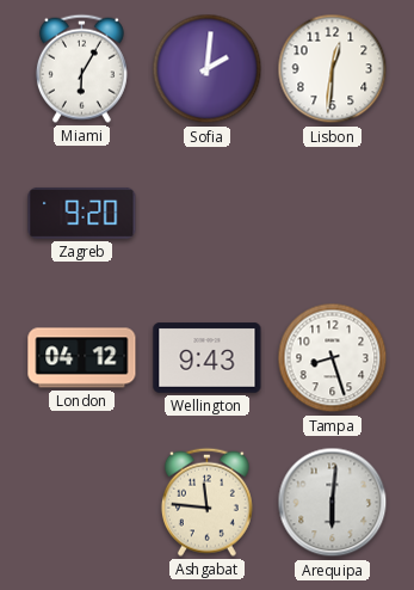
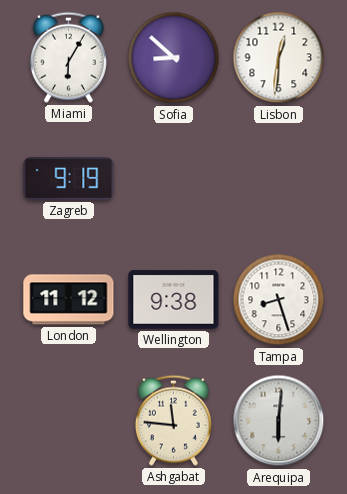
Sofia: 2:01 -> 8:52 (174, 58)
Zagreb: 9:20 -> 9:19 (69, 178)
London: 04:12 -> 11:12 (69, 300)
Wellington: 9:43 -> 9:38 (174, 300)
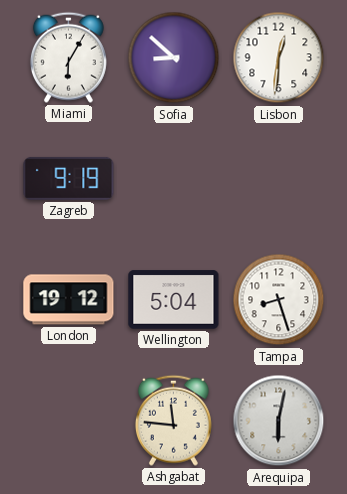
London: 11:12 -> 19:12 (69, 300)
Wellington: 9:38 -> 5:04 (174, 300)
Arequipa: 6:01 -> 6:02 (279, 421)
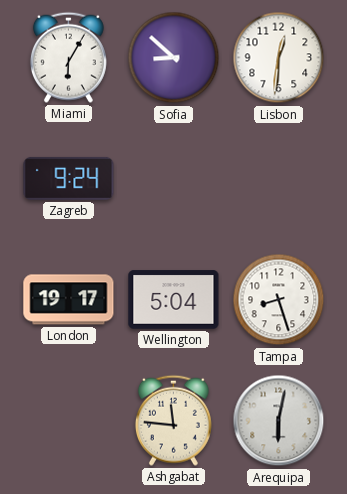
Zagreb: 9:19 -> 9:24 (69, 178)
London: 19:12 -> 19:17 (69, 300)
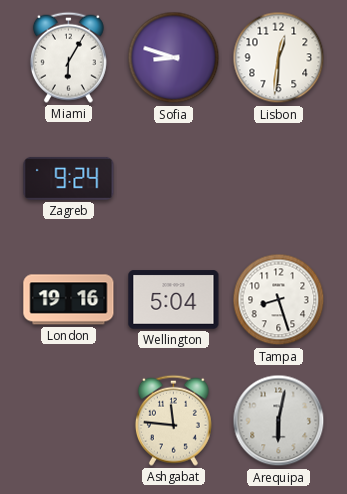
Sofia: 8:52 -> 8:48 (174, 58)
London: 19:17 -> 19:16 (69, 300)
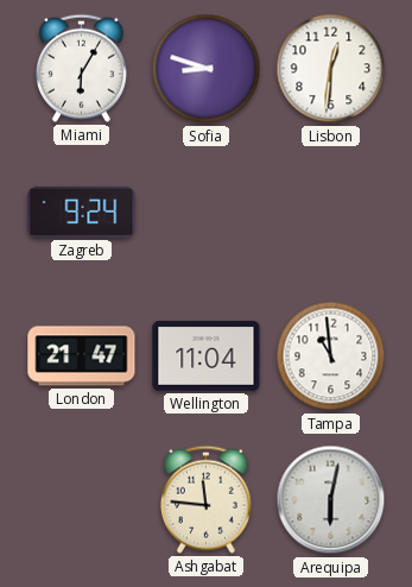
London: 19:16 -> 21:47 (82, 356)
Wellington: 5:04 -> 11:04 (207, 356)
Tampa: 8:27 -> 10:59 (331, 356)
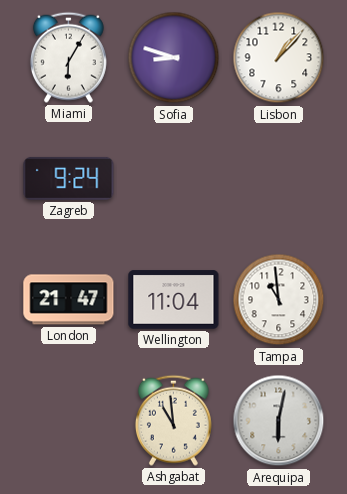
Lisbon: 12:31 -> 1:07 (279, 58)
Ashgabat: 11:46 -> 10:59 (173, 420)
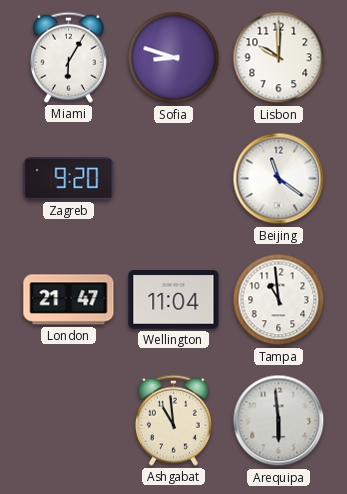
Lisbon: 1:07 -> 10:00 (279, 58)
Zagreb: 9:24 -> 9:20 (69, 178)
Beijing: none -> 11:21 (279, 179)
Arequipa: 6:02 -> 5:59 (279, 421)
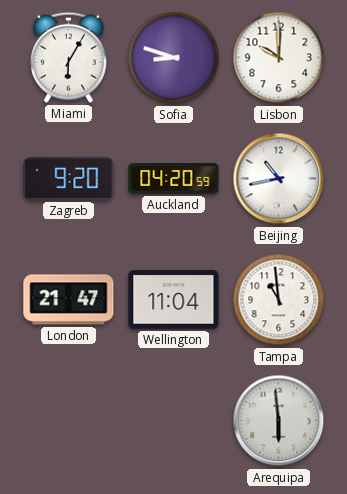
Auckland: none -> 04:20 (174, 179)
Beijing: 11:21 -> 10:43 (279, 179)
Ashgabat: 10:59 -> none (173, 420)
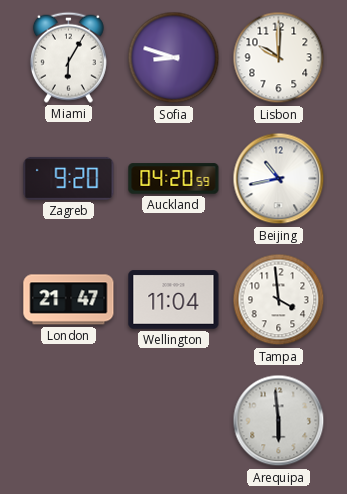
Tampa: 10:59 -> 3:59 (279, 300)
